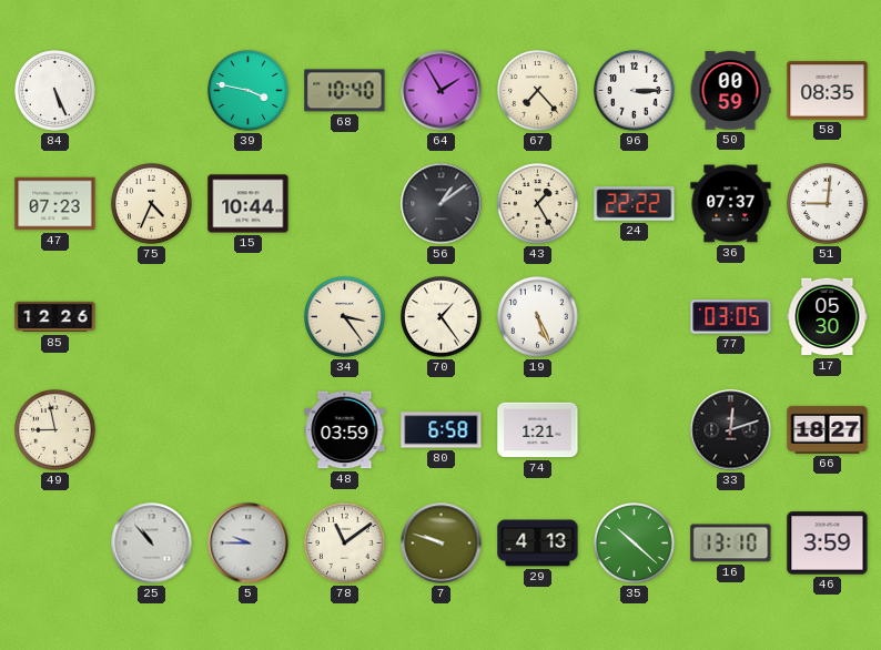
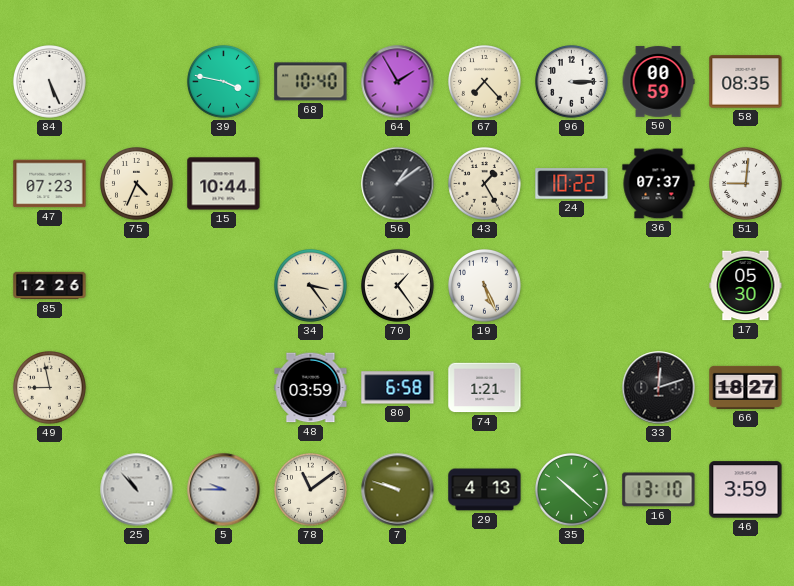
24: 22:22 -> 10:22 (572, 184)
77: 03:05 -> none (731, 317)
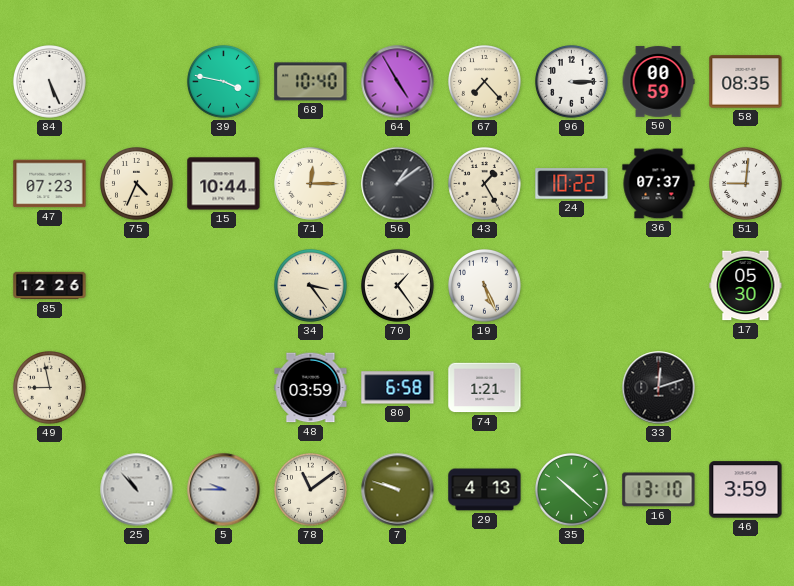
64: 1:55 -> 4:55 (398, 82)
71: none -> 12:15 (311, 184)
66: 18:27 -> none (746, 387)
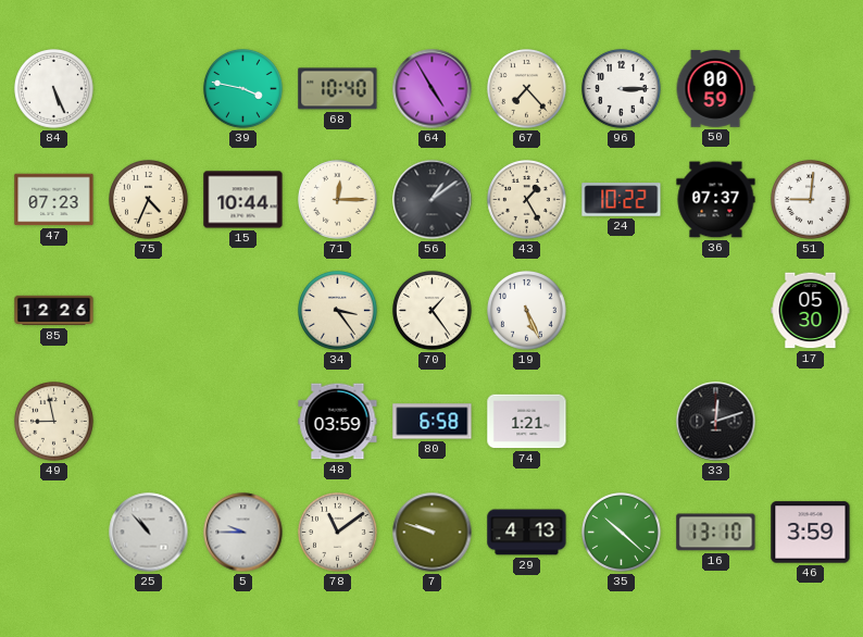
58: 08:35 -> none (746, 82)
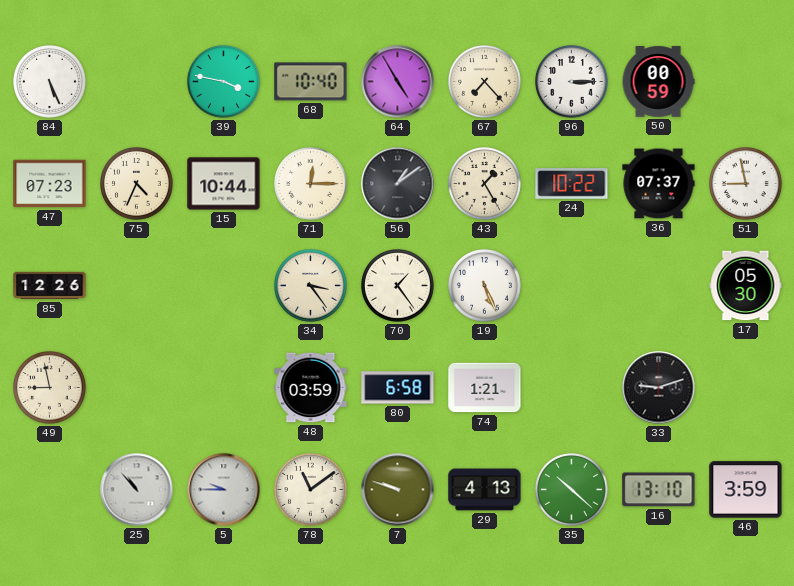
51: 9:01 -> 8:58 (746, 184)
33: 12:12 -> 9:12 (659, 388)
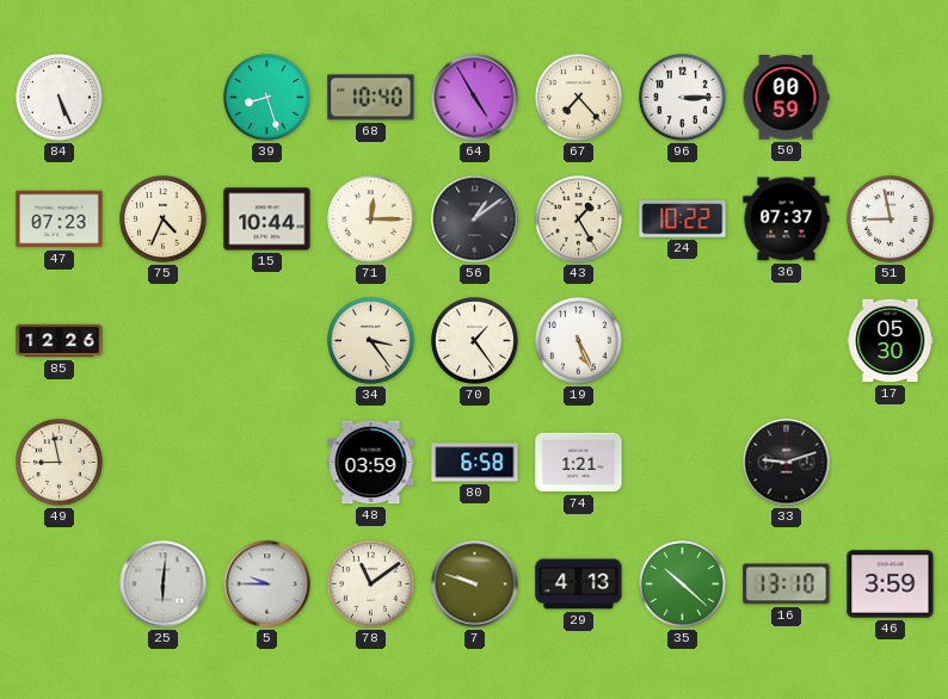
39: 3:47 -> 8:27 (267, 98)
25: 10:53 -> 6:01 (164, 584)
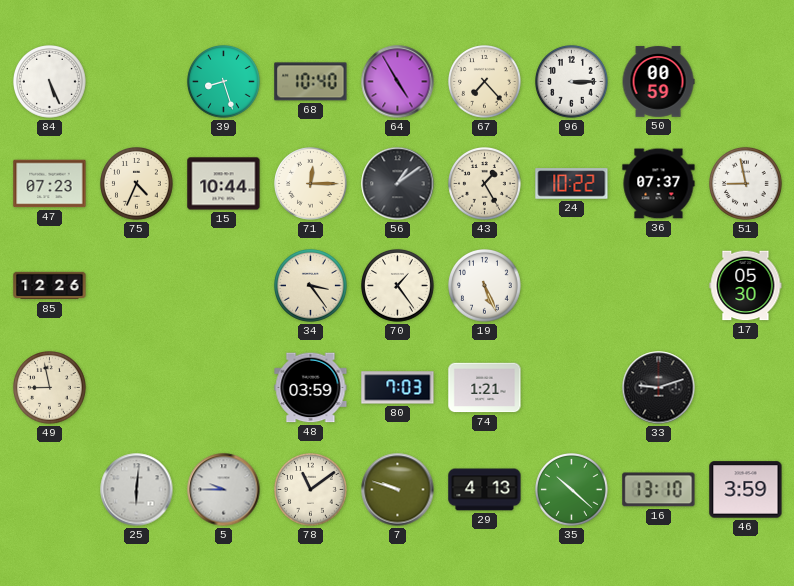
80: 6:58 -> 7:03 (398, 388)
